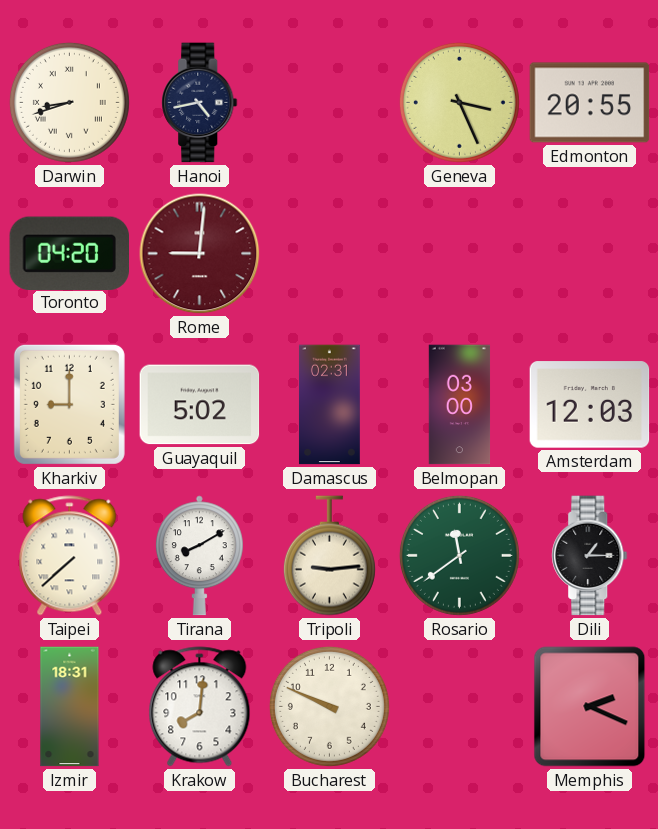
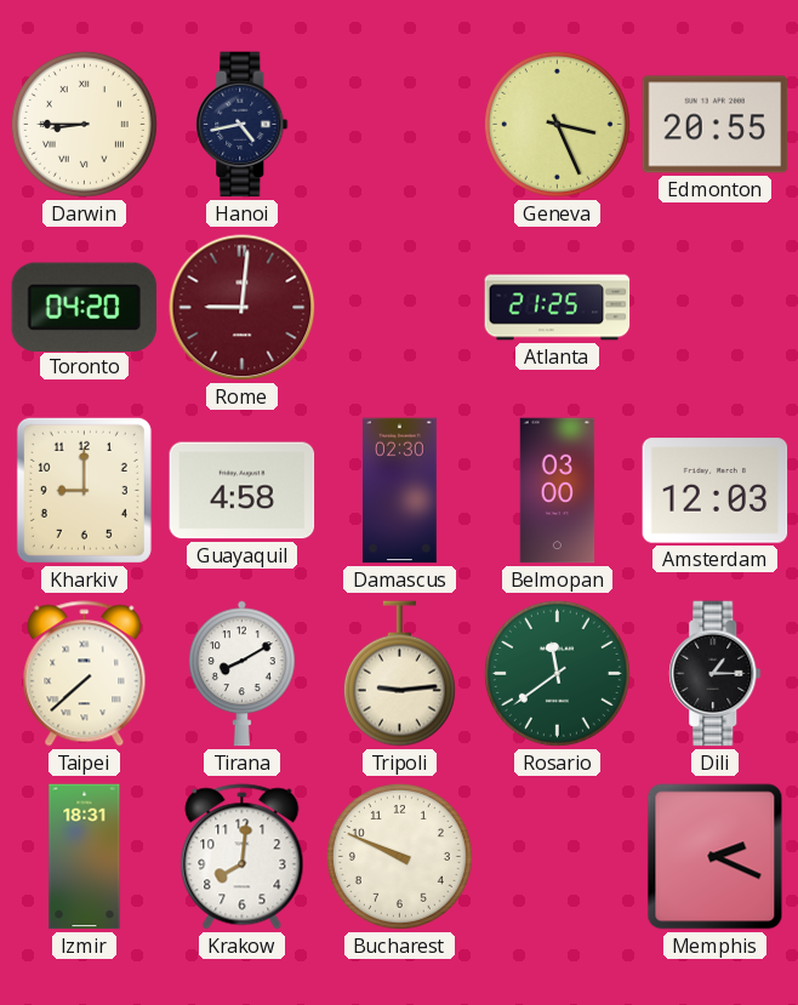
Darwin: 8:42 -> 8:45 (84, 124)
Atlanta: none -> 21:25 (558, 308)
Guayaquil: 5:02 -> 4:58 (243, 491)
Damascus: 02:31 -> 02:30 (400, 491)
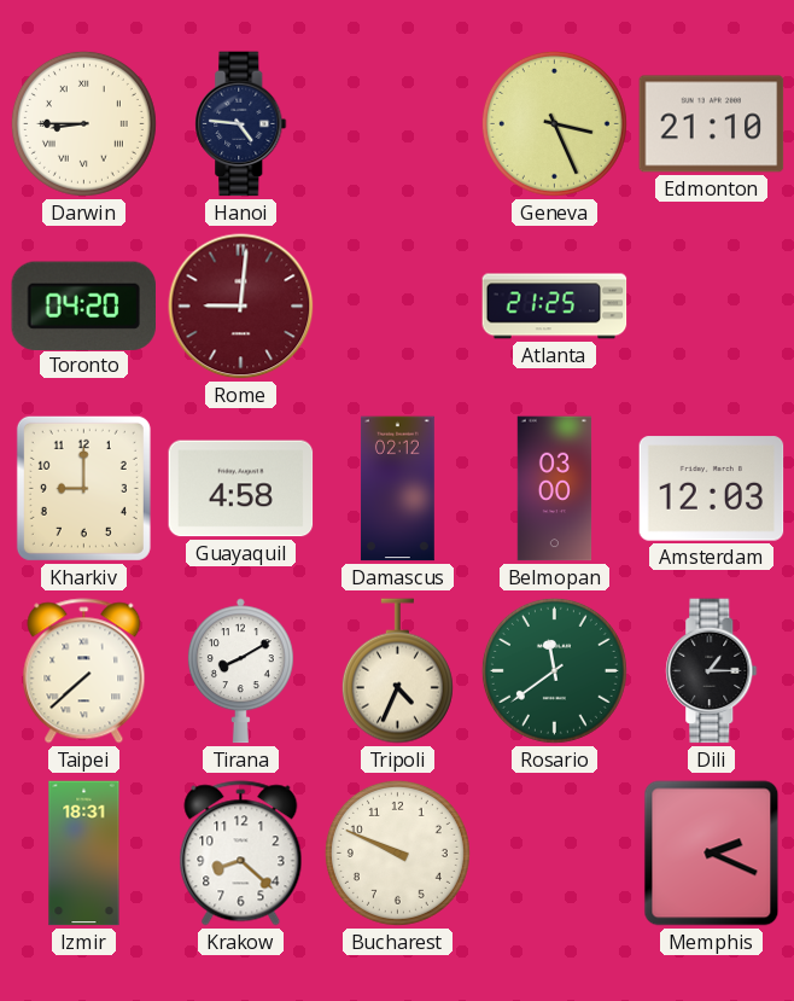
Hanoi: 4:43 -> 4:46 (241, 124)
Edmonton: 20:55 -> 21:10 (712, 124)
Damascus: 02:30 -> 02:12 (398, 489)
Tripoli: 9:14 -> 4:34 (397, 671)
Krakow: 8:01 -> 8:22 (241, 854)
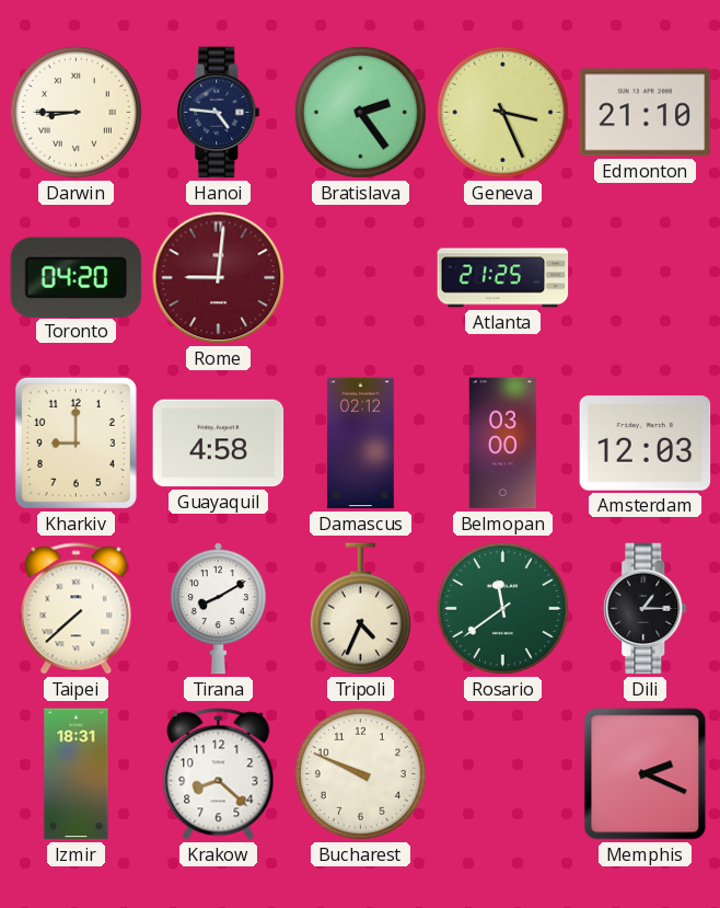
Bratislava: none -> 2:24 (360, 112)
